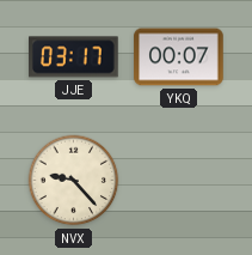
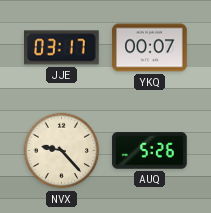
AUQ: none -> 5:26 (150, 151)
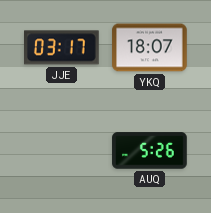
YKQ: 00:07 -> 18:07 (150, 48)
NVX: 9:23 -> none (62, 151)
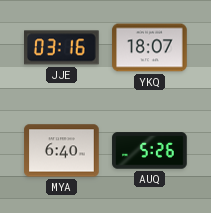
JJE: 03:17 -> 03:16 (62, 48)
MYA: none -> 6:40 (62, 151)
